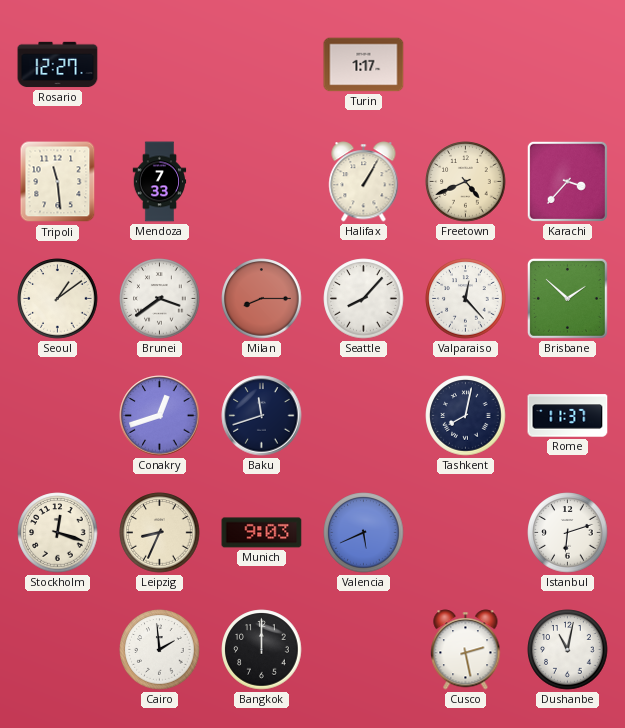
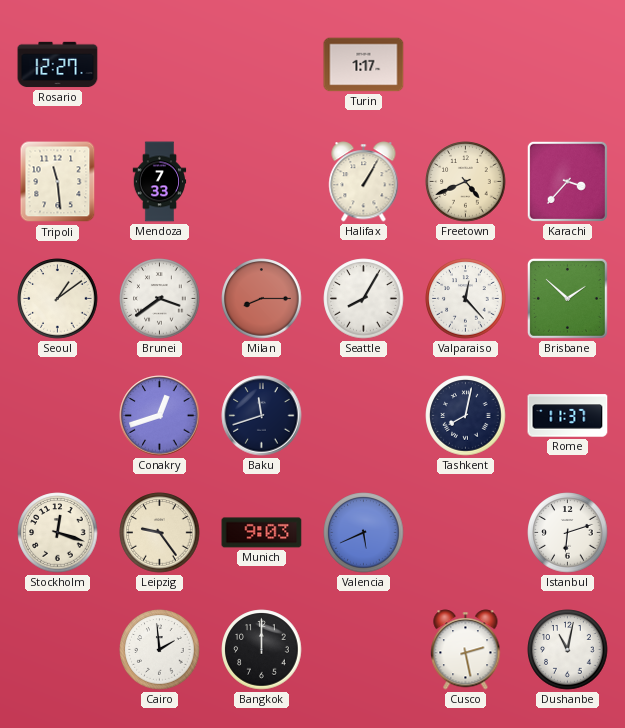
Seattle: 8:07 -> 8:05 (364, 299)
Leipzig: 8:34 -> 9:24 (160, 533)
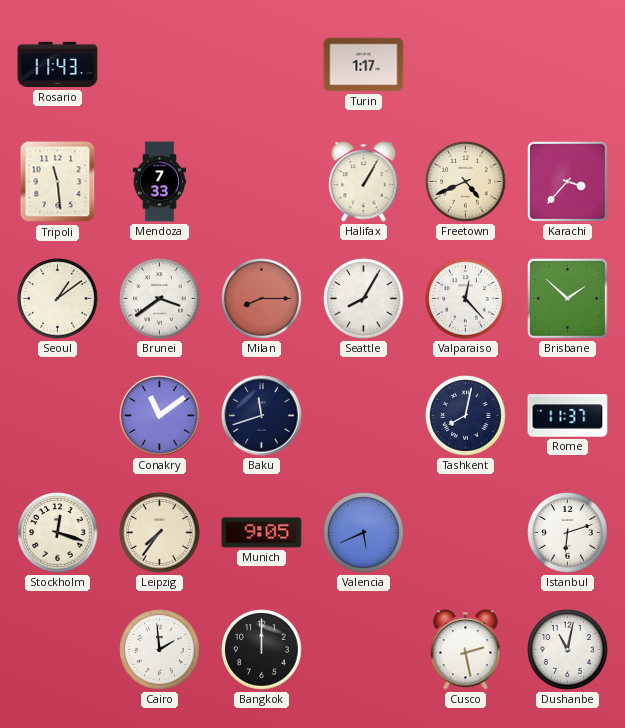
Rosario: 12:27 -> 11:43 (58, 65)
Conakry: 12:42 -> 11:09 (160, 416)
Leipzig: 9:24 -> 7:36 (160, 533)
Munich: 9:03 -> 9:05 (262, 533)
